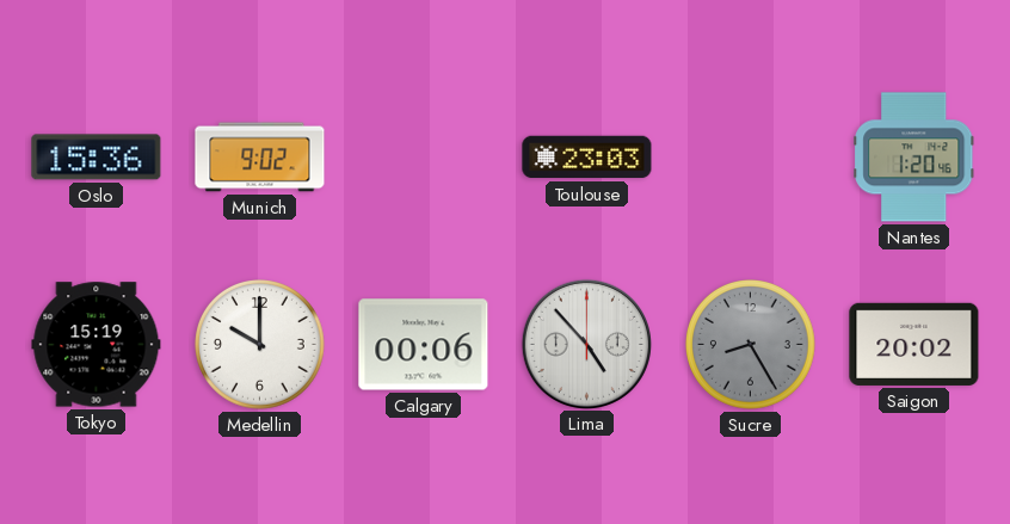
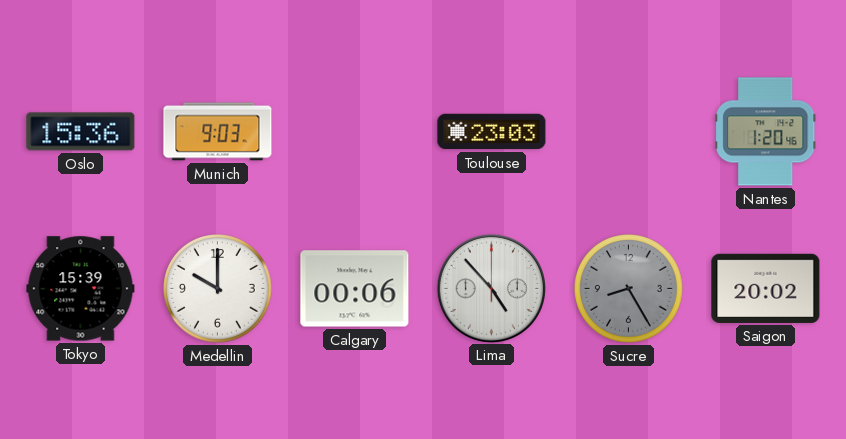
Munich: 9:02 -> 9:03 (218, 132)
Tokyo: 15:19 -> 15:39 (81, 289)
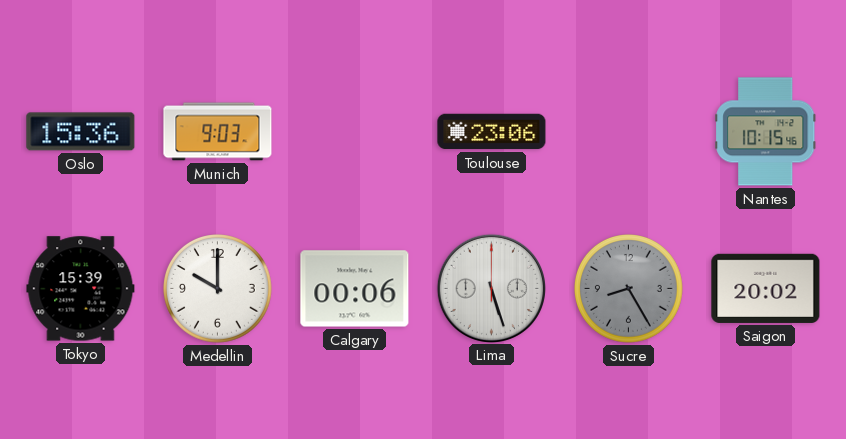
Toulouse: 23:03 -> 23:06 (492, 132)
Nantes: 1:20 -> 10:15 (766, 132)
Lima: 4:53 -> 5:27 (491, 288)
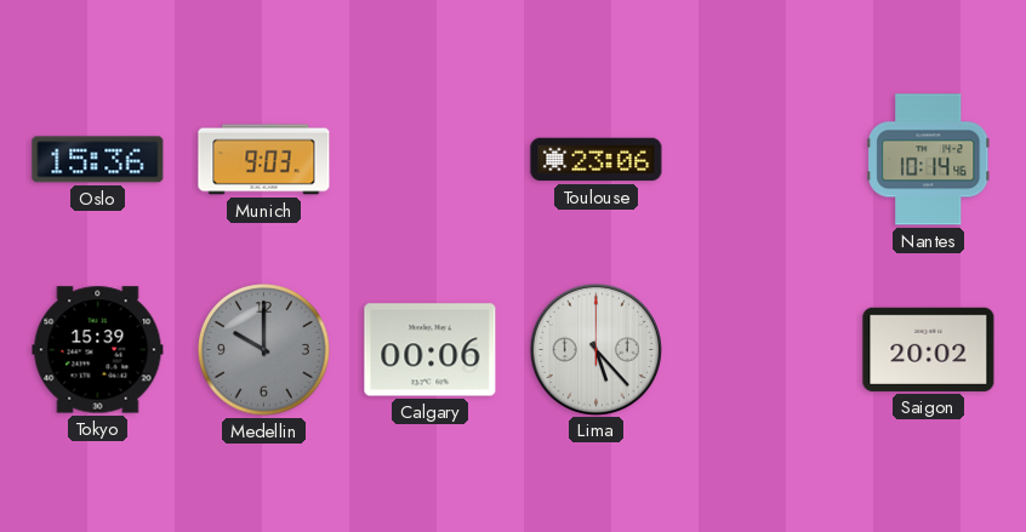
Nantes: 10:15 -> 10:14 (929, 160)
Medellin dial: white -> grey (264, 350)
Lima: 5:27 -> 5:23 (595, 349)
Sucre: 8:25 -> none (629, 289)
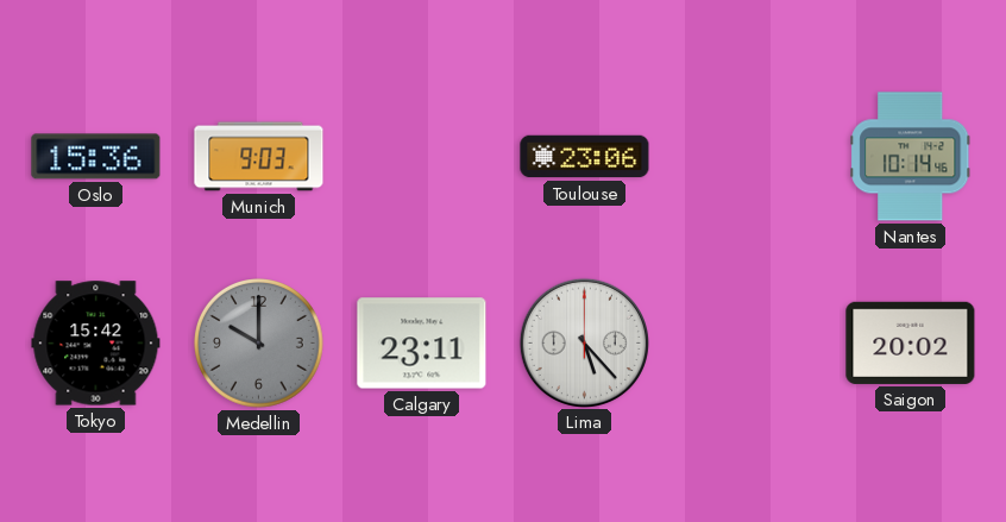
Tokyo: 15:39 -> 15:42 (96, 344)
Calgary: 00:06 -> 23:11 (422, 344)
